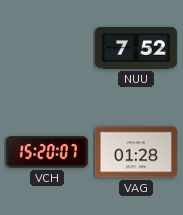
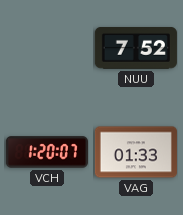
VCH: 15:20 -> 1:20 (47, 152)
VAG: 01:28 -> 01:33 (136, 152)
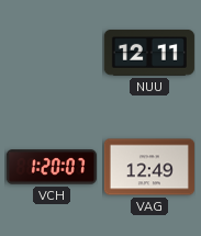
NUU: 7:52 -> 12:11 (149, 54)
VAG: 01:33 -> 12:49 (149, 167)
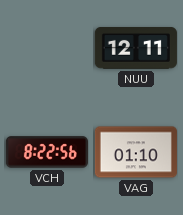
VCH: 1:20 -> 8:22 (47, 152)
VAG: 12:49 -> 01:10 (136, 152)
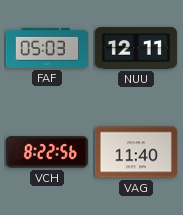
FAF: none -> 05:03 (47, 48)
VAG: 01:10 -> 11:40 (136, 152)
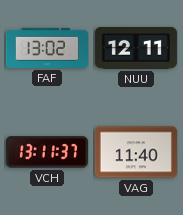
FAF: 05:03 -> 13:02 (47, 48)
VCH: 8:22 -> 13:11 (47, 152)
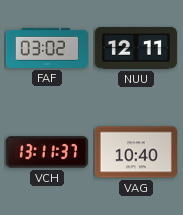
FAF: 13:02 -> 03:02 (47, 48)
VAG: 11:40 -> 10:40 (136, 152)
